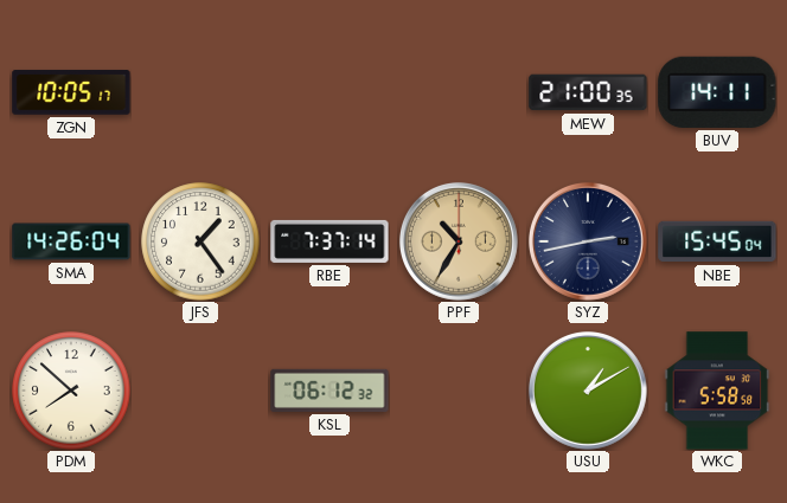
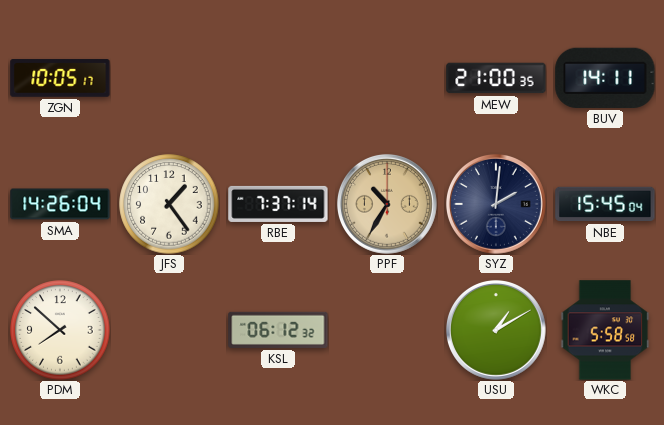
SYZ: 2:43 -> 2:01 (496, 204)
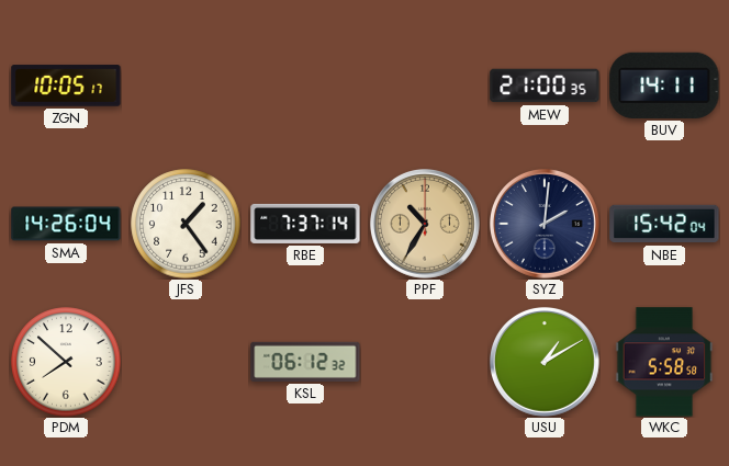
NBE: 15:45 -> 15:42 (664, 224)
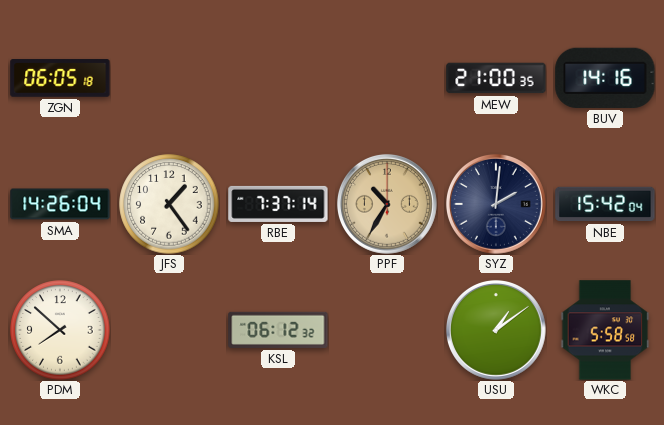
ZGN: 10:05 -> 06:05 (60, 78)
BUV: 14:11 -> 14:16 (605, 78)
USU: 1:10 -> 1:09 (496, 330)
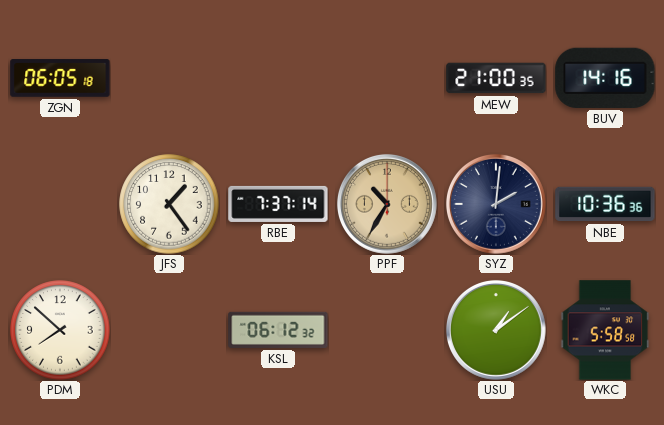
SMA: 14:26 -> none (60, 204)
NBE: 15:42 -> 10:36 (605, 204)
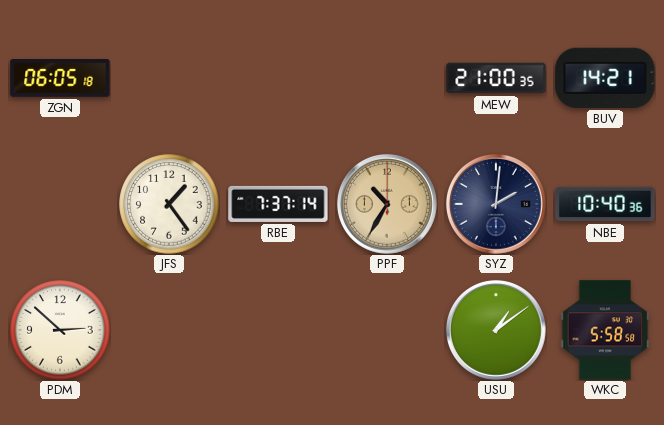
BUV: 14:16 -> 14:21 (605, 78)
NBE: 10:36 -> 10:40 (605, 204)
PDM: 7:52 -> 2:52 (60, 330)
KSL: 06:12 -> none (278, 330)
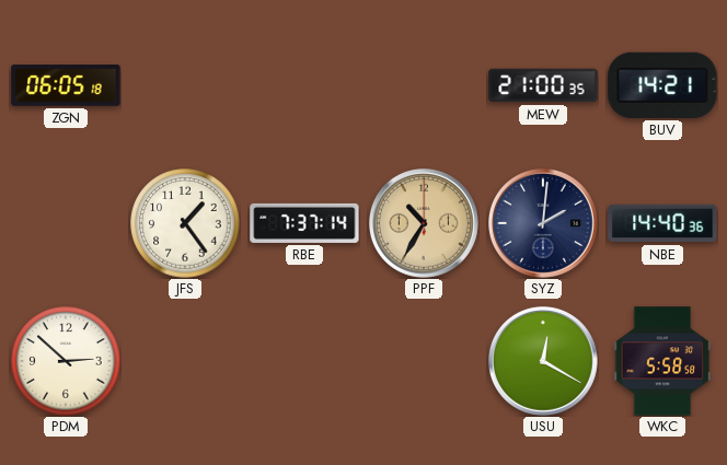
NBE: 10:40 -> 14:40 (662, 223)
USU: 1:09 -> 12:20 (543, 361)
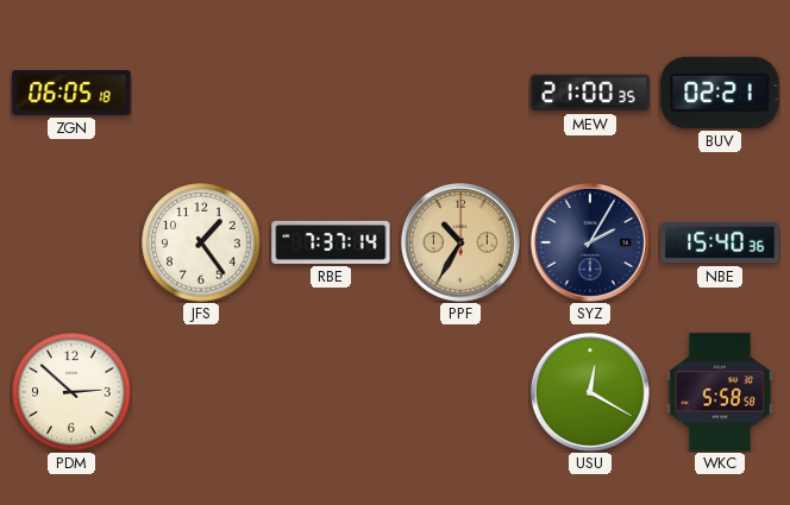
BUV: 14:21 -> 02:21 (720, 93)
SYZ: 2:01 -> 2:05 (590, 242)
NBE: 14:40 -> 15:40 (720, 242)
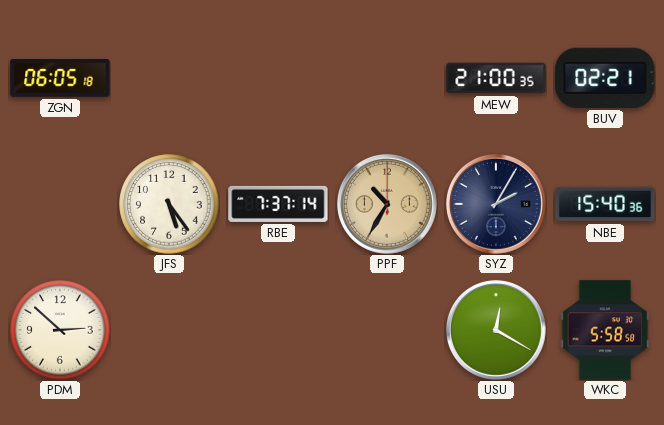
JFS: 1:24 -> 5:24 (169, 204)
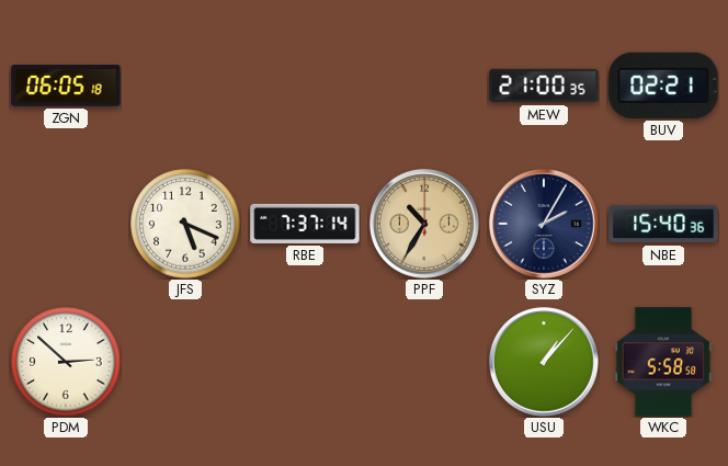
JFS: 5:24 -> 5:19 (185, 224)
USU: 12:20 -> 1:07 (544, 362)
